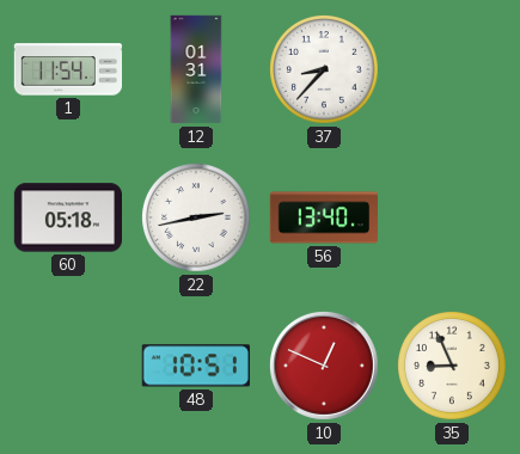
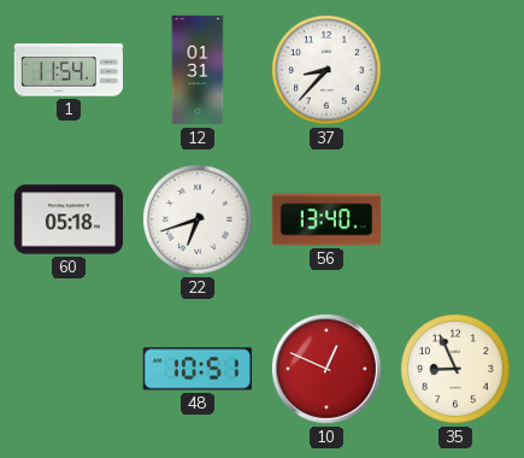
22: 2:43 -> 6:42 (199, 221)
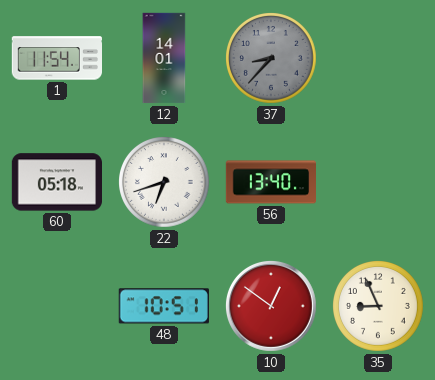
12: 01:31 -> 14:01 (164, 58)
37 dial: white -> grey (272, 59)
10: 12:49 -> 12:51 (271, 306)
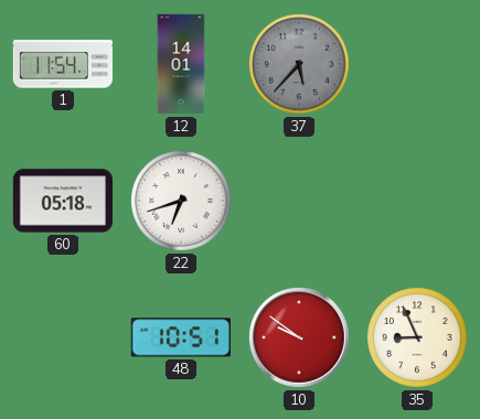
37: 8:37 -> 5:37 (300, 65)
56: 13:40 -> none (270, 182)
10: 12:51 -> 9:51 (299, 337)
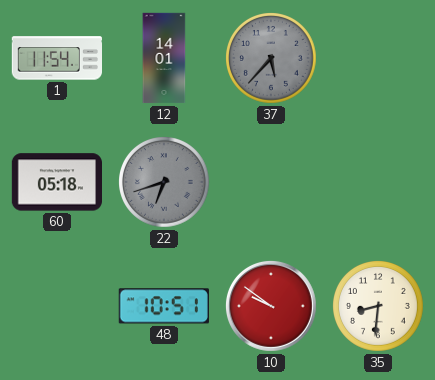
22 dial: white -> grey (165, 183)
35: 8:56 -> 8:31 (379, 307)
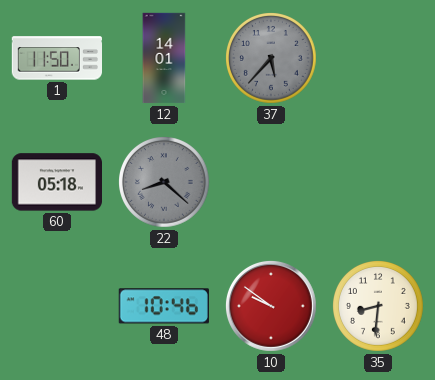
1: 11:54 -> 11:50 (56, 58)
22: 6:42 -> 8:22 (165, 183)
48: 10:51 -> 10:46 (164, 306)
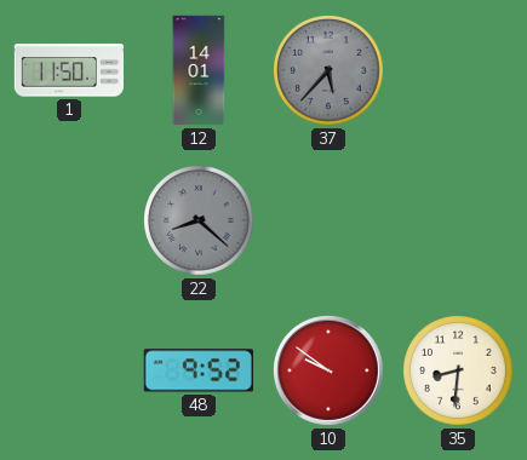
60: 05:18 -> none (56, 182)
48: 10:46 -> 9:52 (199, 370)
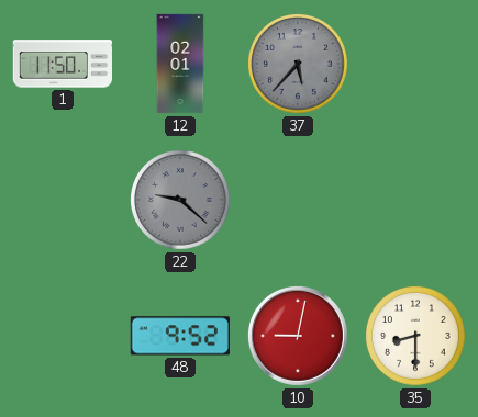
12: 14:01 -> 02:01 (180, 64)
22: 8:22 -> 9:22 (181, 201)
10: 9:51 -> 9:02 (298, 336)
35: 8:31 -> 8:30 (416, 337)
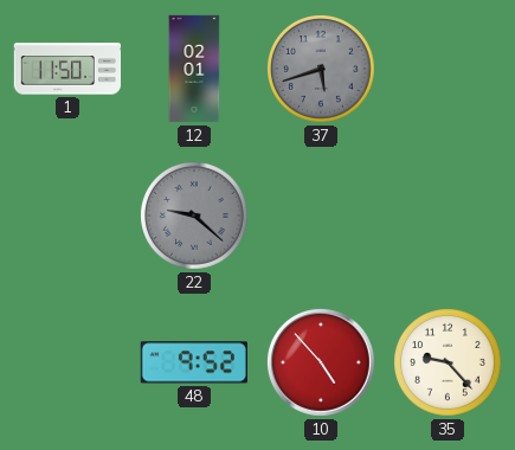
37: 5:37 -> 5:42 (322, 70)
10: 9:02 -> 4:53 (321, 362)
35: 8:30 -> 9:23 (449, 364)
